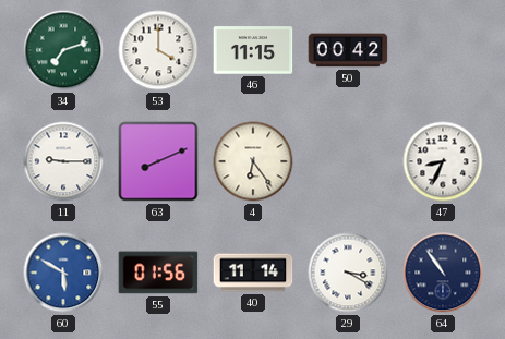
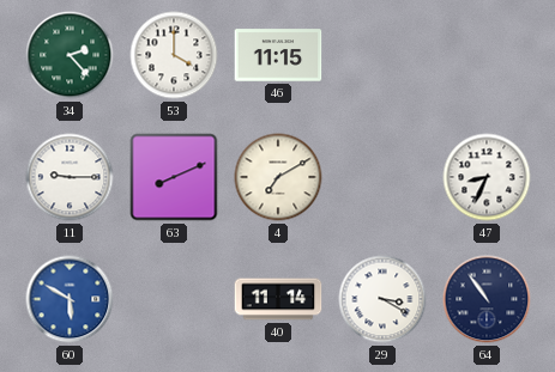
34: 7:12 -> 2:23 (70, 55)
50: 00:42 -> none (348, 50)
4: 6:24 -> 7:10 (278, 177)
55: 01:56 -> none (158, 273)
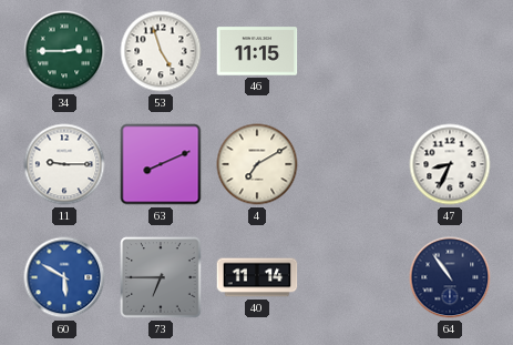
34: 2:23 -> 2:45 (64, 51)
53: 4:00 -> 4:57 (161, 51)
73: none -> 6:45 (161, 277)
29: 3:20 -> none (382, 299)
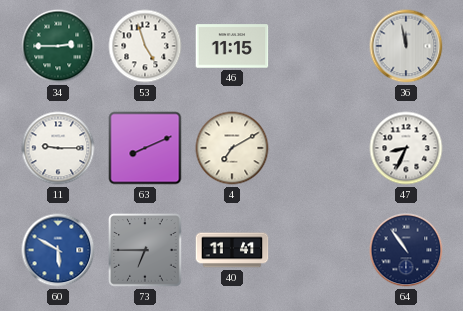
36: none -> 11:58 (406, 46)
40: 11:14 -> 11:41 (232, 250)
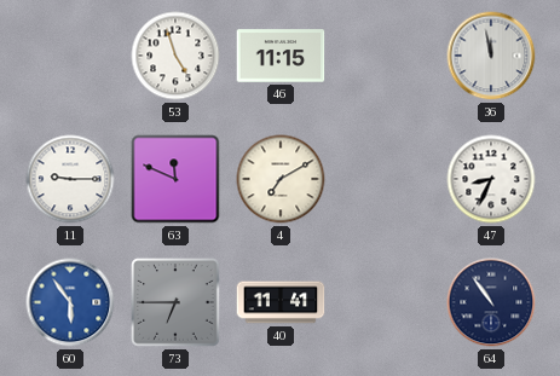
34: 2:45 -> none (58, 46)
63: 8:11 -> 11:49 (175, 179)
60: 5:50 -> 5:54 (70, 302)
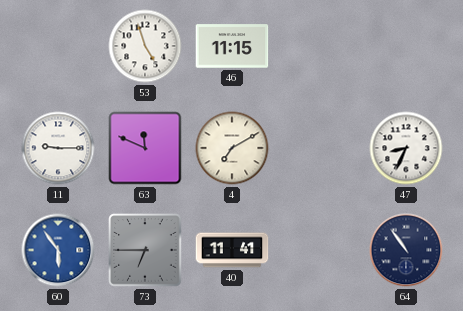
36: 11:58 -> none (491, 56)
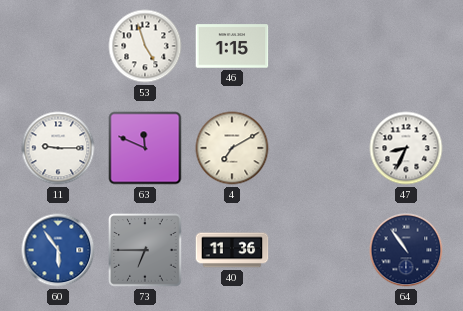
46: 11:15 -> 1:15 (232, 46)
40: 11:41 -> 11:36 (232, 250)
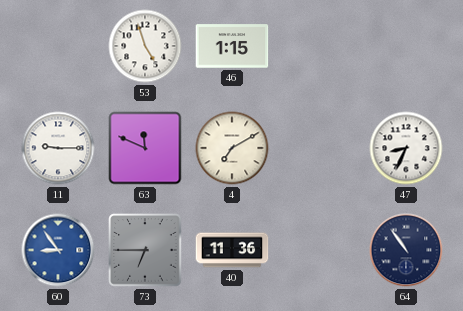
60: 5:54 -> 8:54 (58, 250)
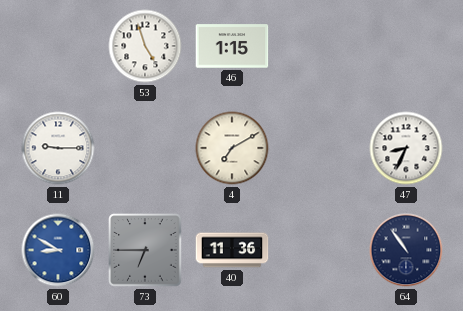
63: 11:49 -> none (145, 148)
60: 8:54 -> 8:50 (58, 250)
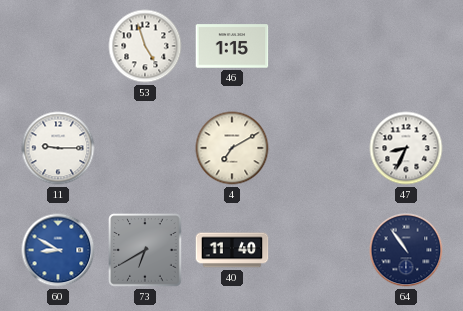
73: 6:45 -> 6:40 (145, 250)
40: 11:36 -> 11:40 (232, 250)
